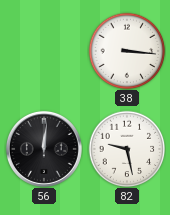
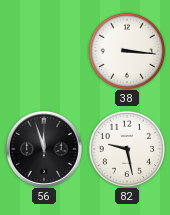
56: 12:01 -> 11:57 (44, 149)
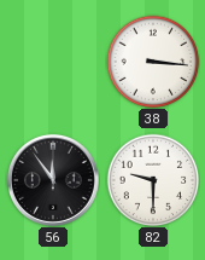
56: 11:57 -> 11:54 (53, 180)
82: 9:28 -> 9:30 (153, 180)
